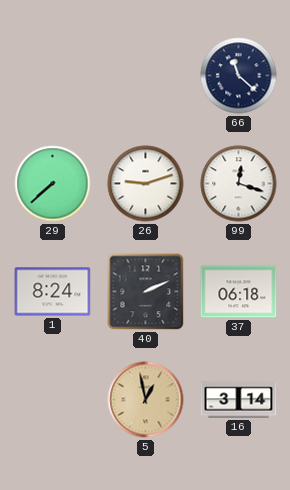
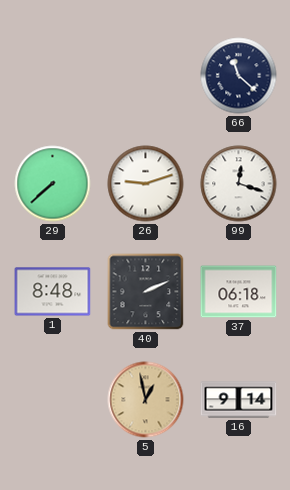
1: 8:24 -> 8:48 (53, 292)
16: 3:14 -> 9:14 (239, 400)
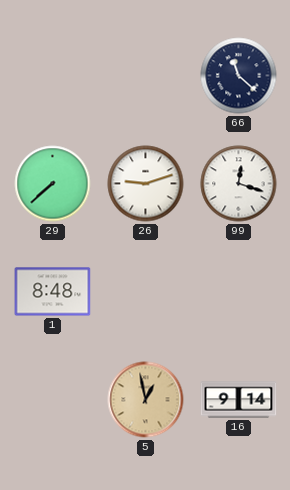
40: 2:11 -> none (146, 292)
37: 06:18 -> none (239, 292)
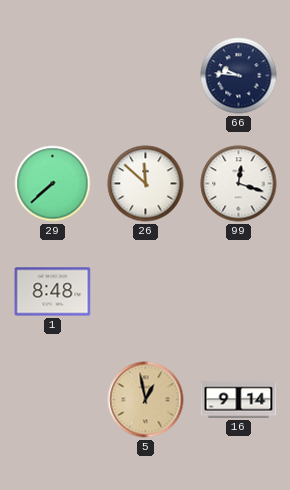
66: 11:22 -> 9:46 (239, 76)
26: 9:12 -> 11:52 (146, 184)
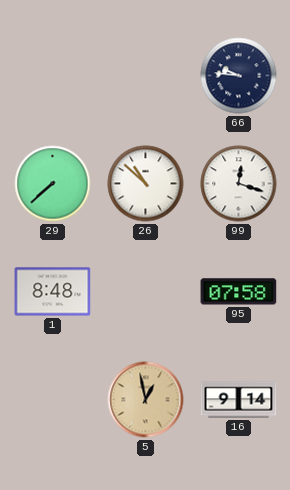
26: 11:52 -> 10:52 (146, 184)
95: none -> 07:58 (239, 292)
